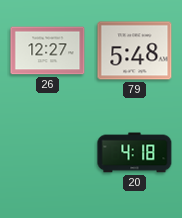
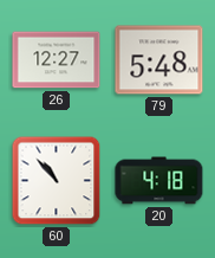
60: none -> 10:53 (57, 181)
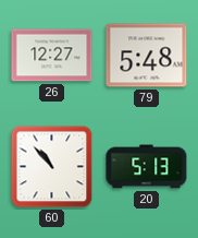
20: 4:18 -> 5:13 (147, 167)
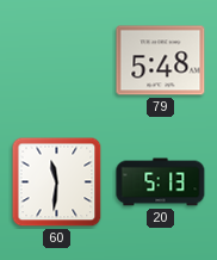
26: 12:27 -> none (52, 56)
60: 10:53 -> 11:31 (57, 182)
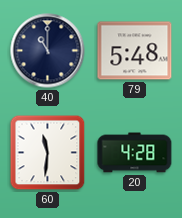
40: none -> 11:00 (48, 51)
20: 5:13 -> 4:28 (135, 153)
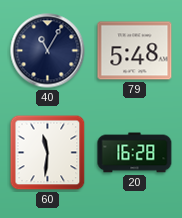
40: 11:00 -> 11:05 (48, 51)
20: 4:28 -> 16:28 (135, 153)
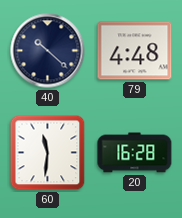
40: 11:05 -> 10:22 (48, 51)
79: 5:48 -> 4:48 (135, 51)
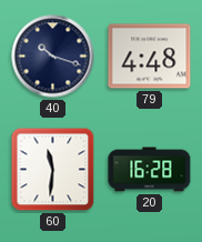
40: 10:22 -> 10:18 (53, 57)
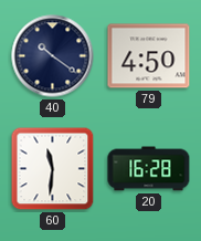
40: 10:18 -> 10:21 (53, 56)
79: 4:48 -> 4:50 (149, 56)
